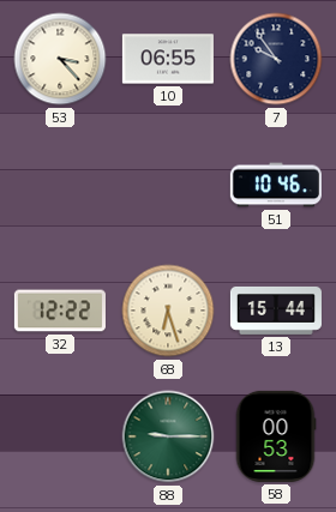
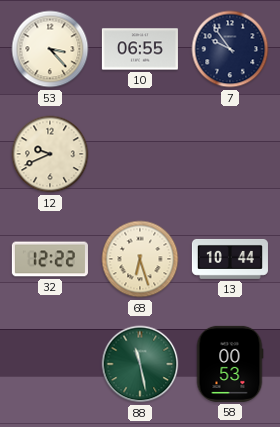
12: none -> 9:41 (50, 154)
51: 10:46 -> none (276, 185)
13: 15:44 -> 10:44 (230, 259)
88: 9:15 -> 11:28 (140, 364)
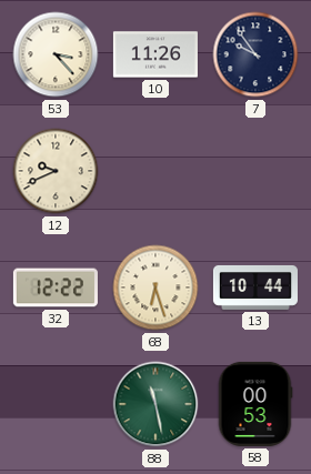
10: 06:55 -> 11:26 (155, 54)
